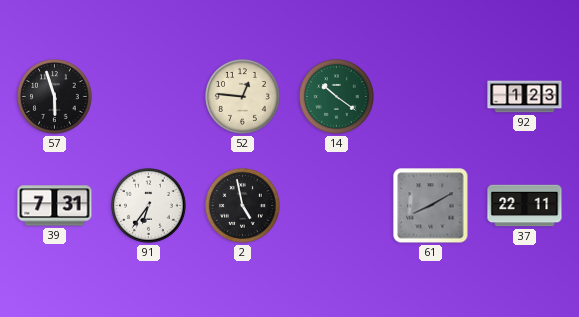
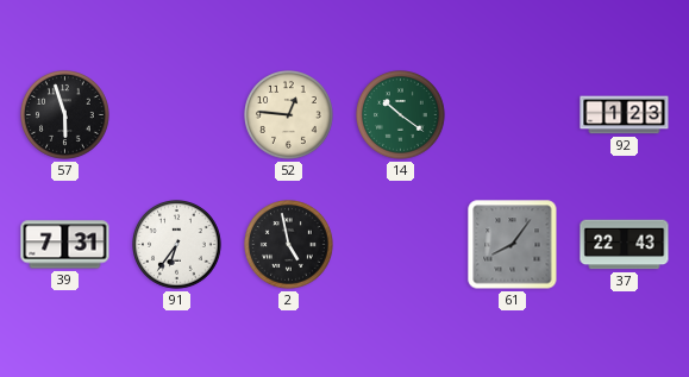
61: 8:10 -> 8:06 (513, 245)
37: 22:11 -> 22:43 (625, 245)
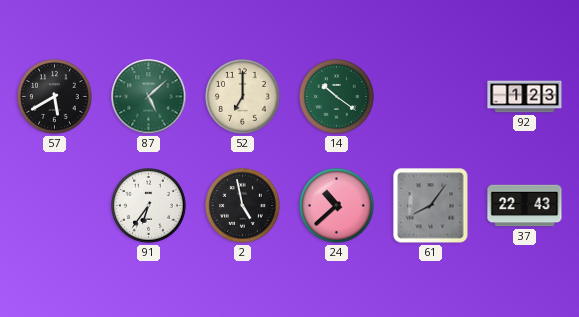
57: 5:57 -> 5:40 (55, 97)
87: none -> 5:08 (149, 97)
52: 12:46 -> 7:00 (243, 97)
39: 7:31 -> none (65, 245)
24: none -> 10:38 (337, 206)
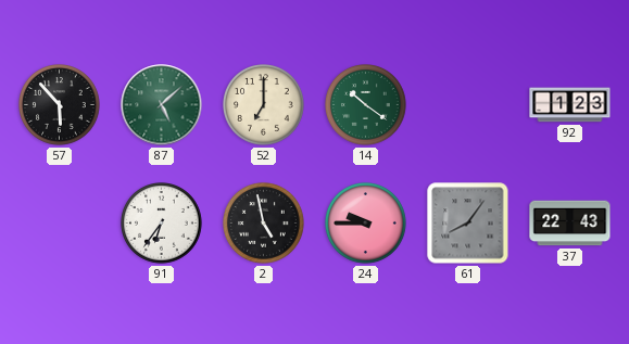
57: 5:40 -> 5:53 (60, 105)
24: 10:38 -> 9:45 (366, 224)
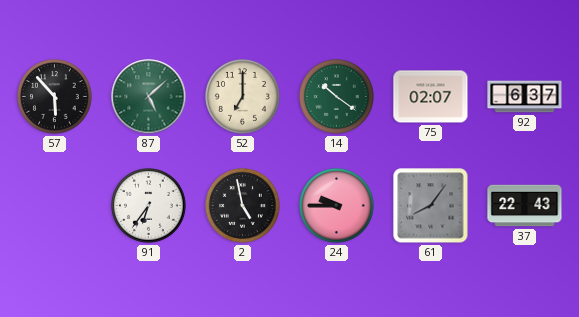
75: none -> 02:07 (431, 97)
92: 1:23 -> 6:37 (525, 97)
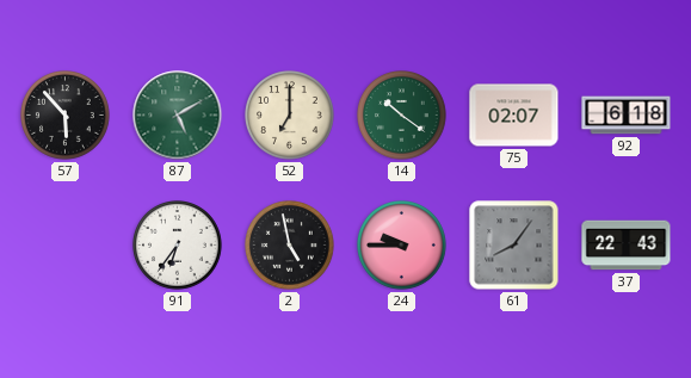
87: 5:08 -> 5:10 (178, 116)
92: 6:37 -> 6:18 (627, 116)
